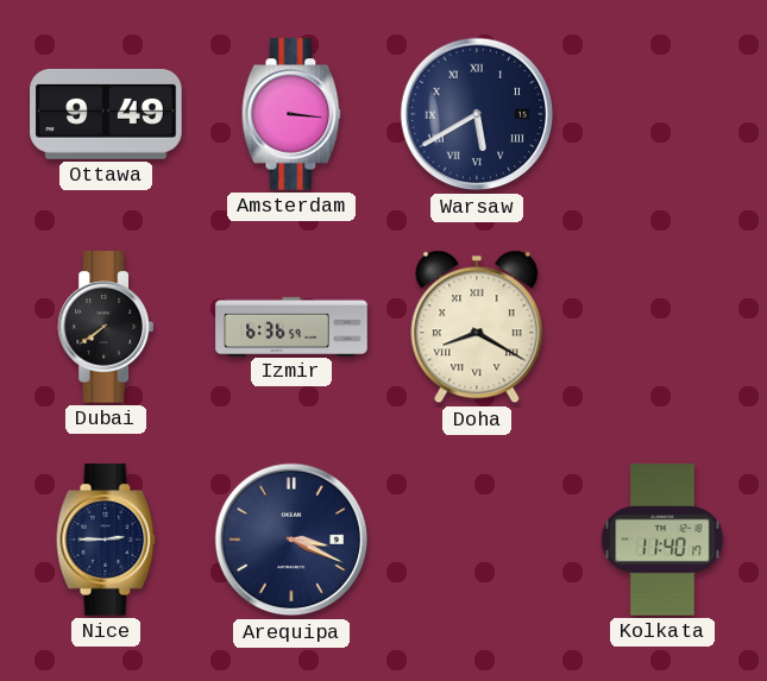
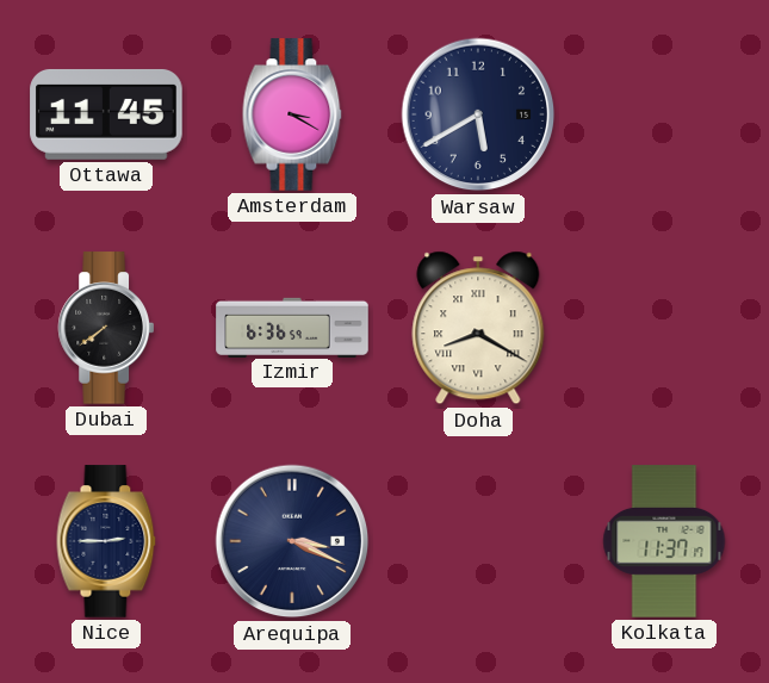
Ottawa: 9:49 -> 11:45 (106, 114)
Amsterdam: 3:16 -> 3:20 (292, 114)
Warsaw numerals: Roman -> Arabic (478, 114)
Kolkata: 11:40 -> 11:37 (664, 541)
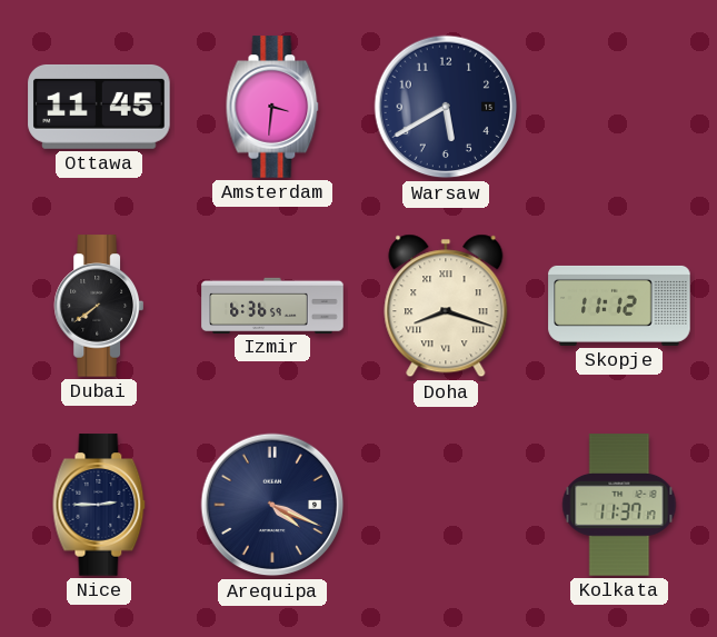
Amsterdam: 3:20 -> 3:31 (272, 107)
Doha: 8:20 -> 8:18 (446, 306)
Skopje: none -> 11:12 (619, 306)
Arequipa: 3:19 -> 4:19 (272, 505)
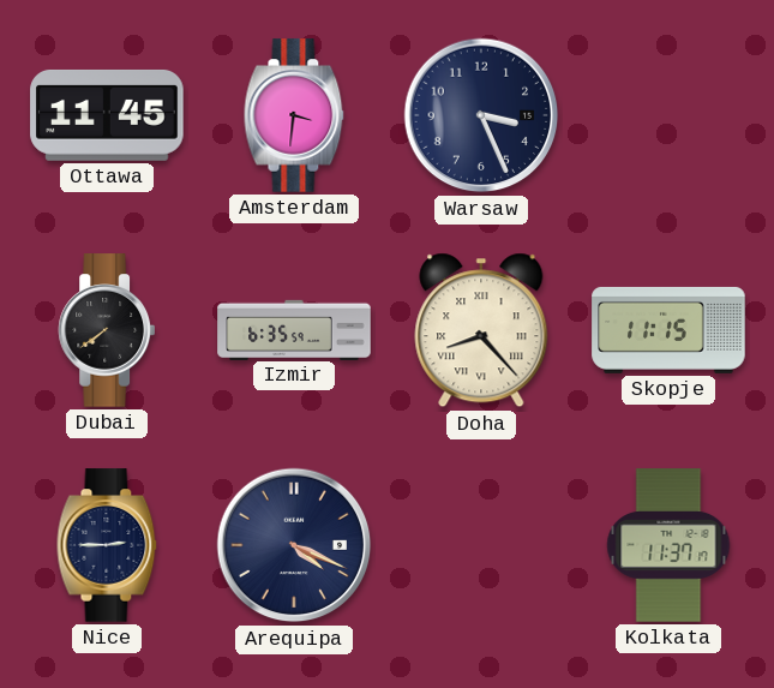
Warsaw: 5:40 -> 3:26 (481, 115)
Izmir: 6:36 -> 6:35 (294, 329)
Doha: 8:18 -> 8:23 (481, 330)
Skopje: 11:12 -> 11:15 (668, 330)
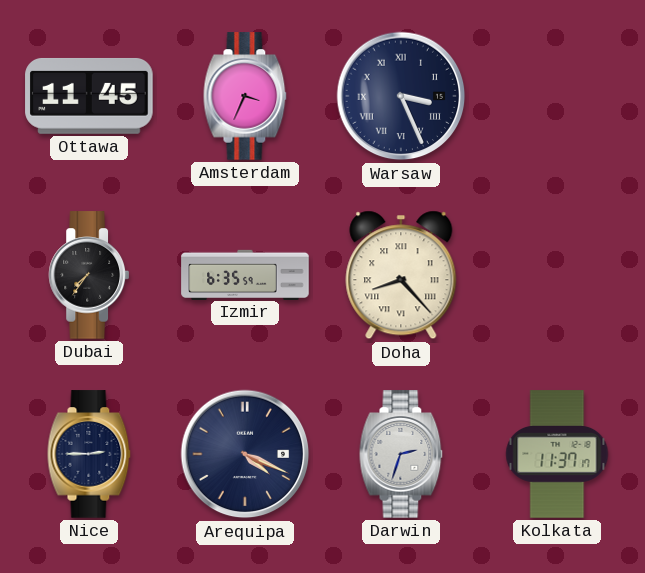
Amsterdam: 3:31 -> 3:34 (245, 96)
Warsaw numerals: Arabic -> Roman (401, 96)
Dubai: 7:39 -> 7:36 (88, 275)
Skopje: 11:15 -> none (668, 330)
Darwin: none -> 2:33 (401, 454)
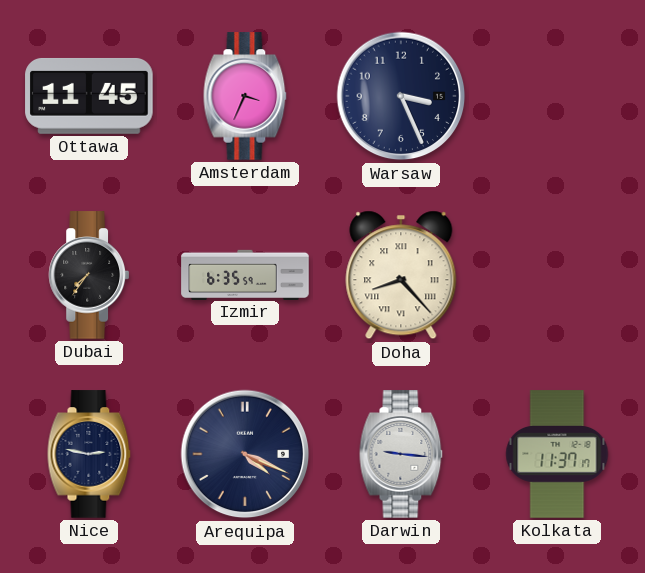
Warsaw numerals: Roman -> Arabic (401, 96)
Nice: 2:45 -> 2:47 (89, 454)
Darwin: 2:33 -> 9:16 (401, 454)
